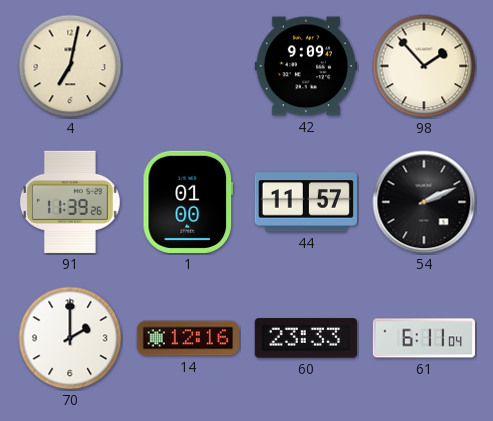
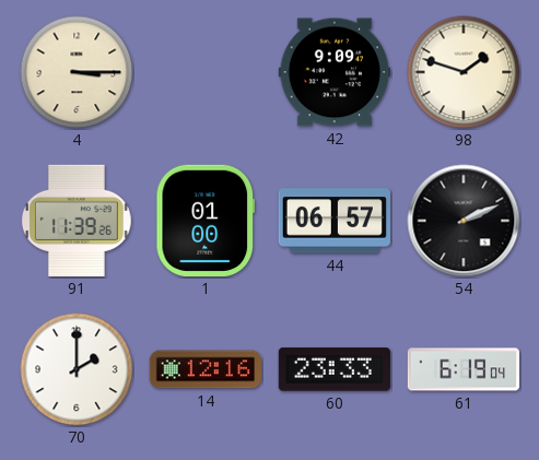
4: 7:02 -> 3:15 (77, 72)
98: 1:53 -> 1:48 (464, 72)
44: 11:57 -> 06:57 (335, 221)
61: 6:11 -> 6:19 (464, 369)
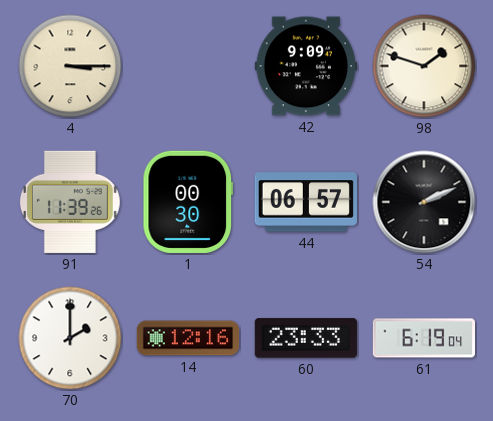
1: 01:00 -> 00:30 (187, 202)
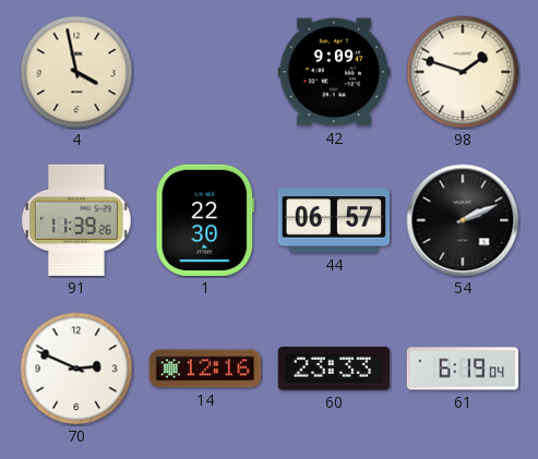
4: 3:15 -> 3:58 (76, 72)
1: 00:30 -> 22:30 (204, 220)
70: 2:00 -> 2:49 (76, 369)
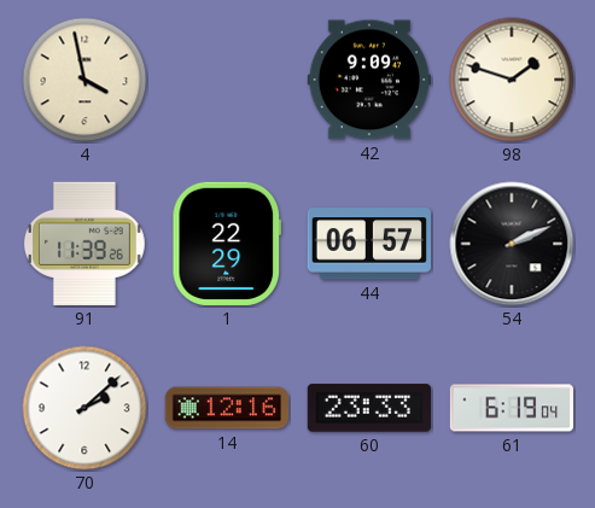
1: 22:30 -> 22:29 (226, 244)
70: 2:49 -> 2:08 (84, 408)
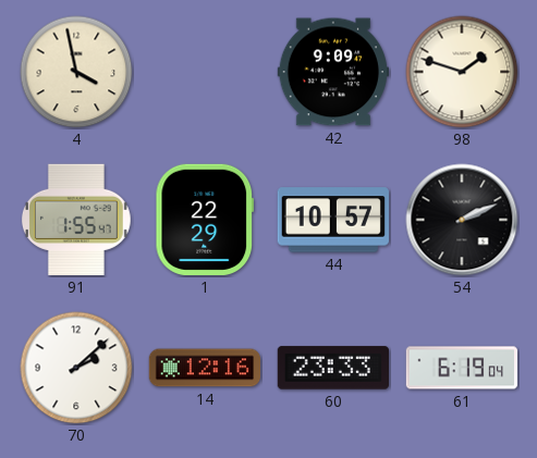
91: 11:39 -> 1:55 (76, 220)
44: 06:57 -> 10:57 (333, 220)
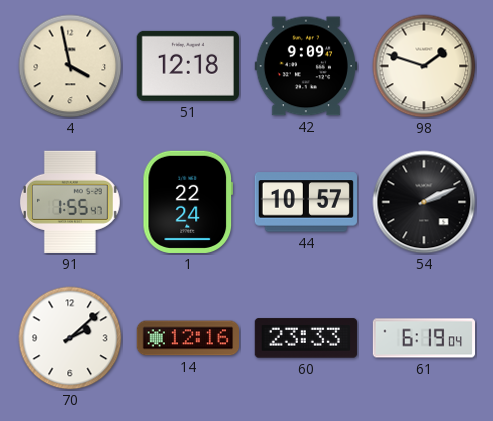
51: none -> 12:18 (188, 66)
1: 22:29 -> 22:24 (187, 202)
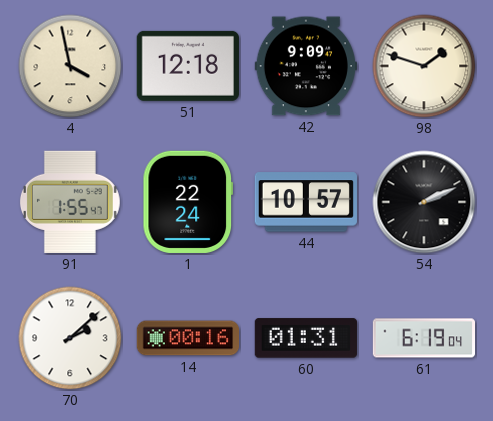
14: 12:16 -> 00:16 (187, 338)
60: 23:33 -> 01:31 (306, 338)
